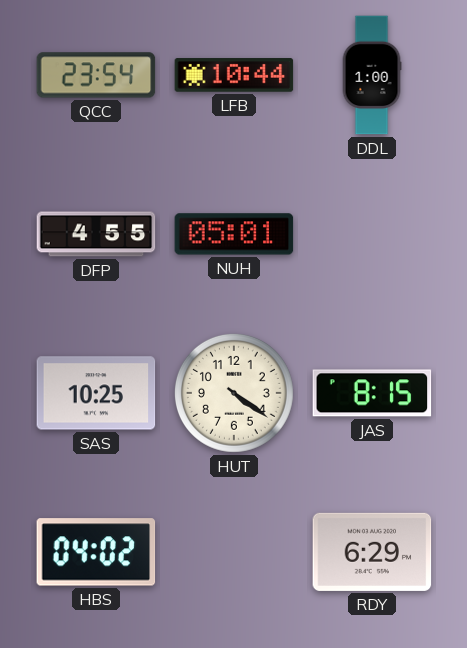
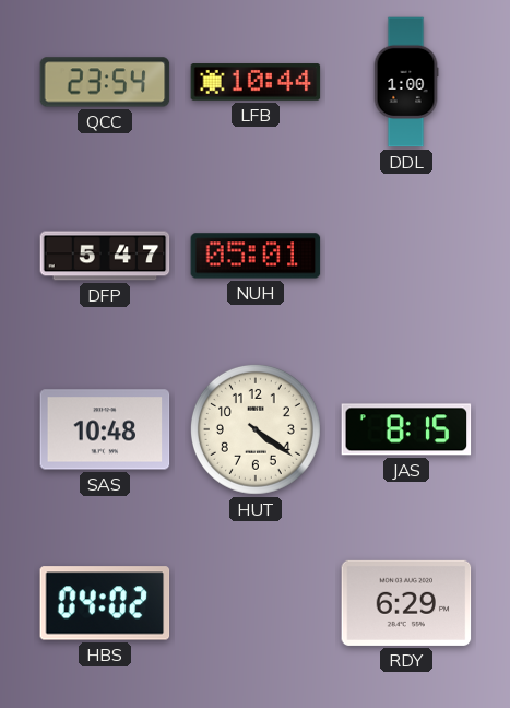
DFP: 4:55 -> 5:47 (105, 256)
SAS: 10:25 -> 10:48 (105, 429)
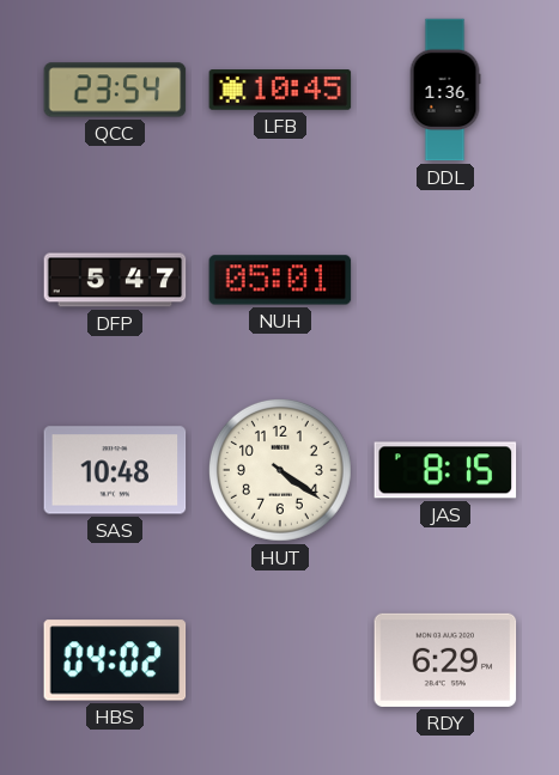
LFB: 10:44 -> 10:45 (280, 90)
DDL: 1:00 -> 1:36 (445, 90)
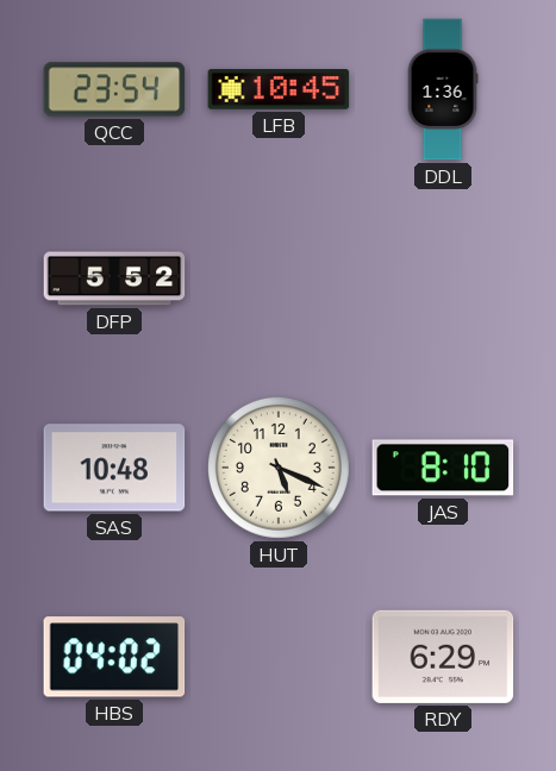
DFP: 5:47 -> 5:52 (114, 278)
NUH: 05:01 -> none (280, 280)
HUT: 4:21 -> 5:19 (279, 468)
JAS: 8:15 -> 8:10 (443, 468)
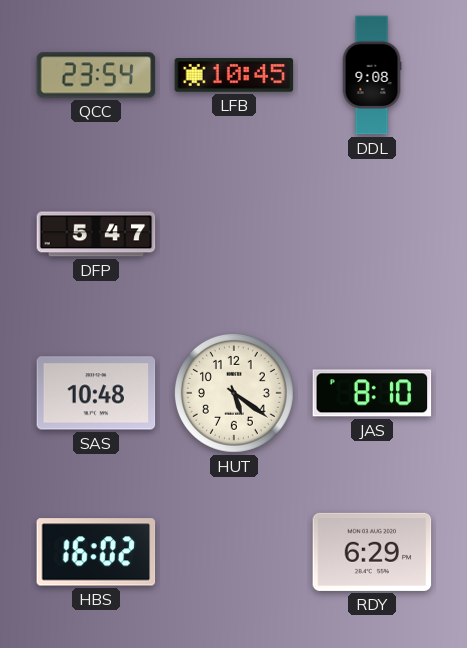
DDL: 1:36 -> 9:08 (372, 75)
DFP: 5:52 -> 5:47 (96, 234)
HUT: 5:19 -> 5:21 (234, 393)
HBS: 04:02 -> 16:02 (96, 552)
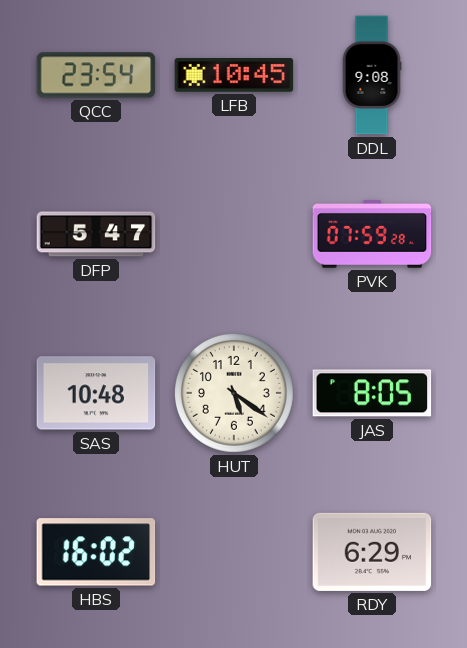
PVK: none -> 07:59 (372, 234)
JAS: 8:10 -> 8:05 (372, 393)
